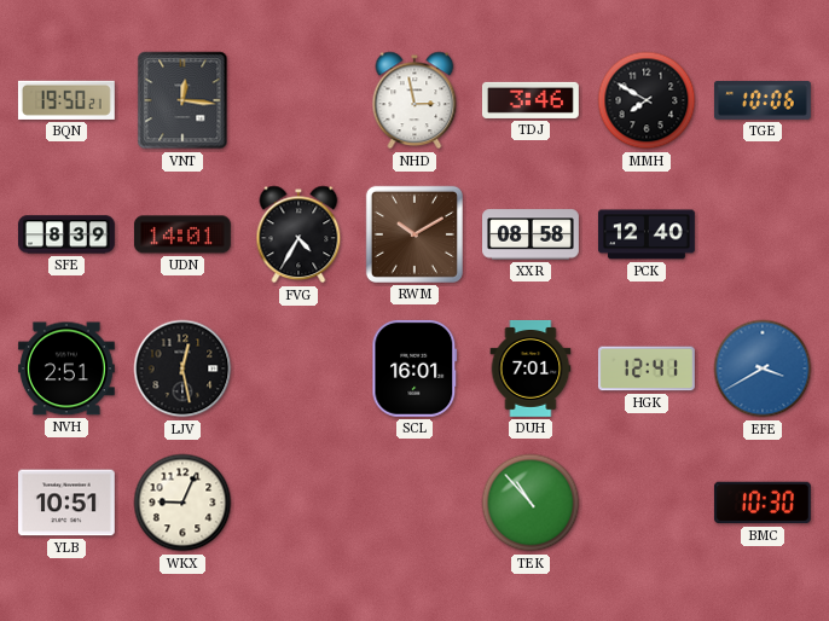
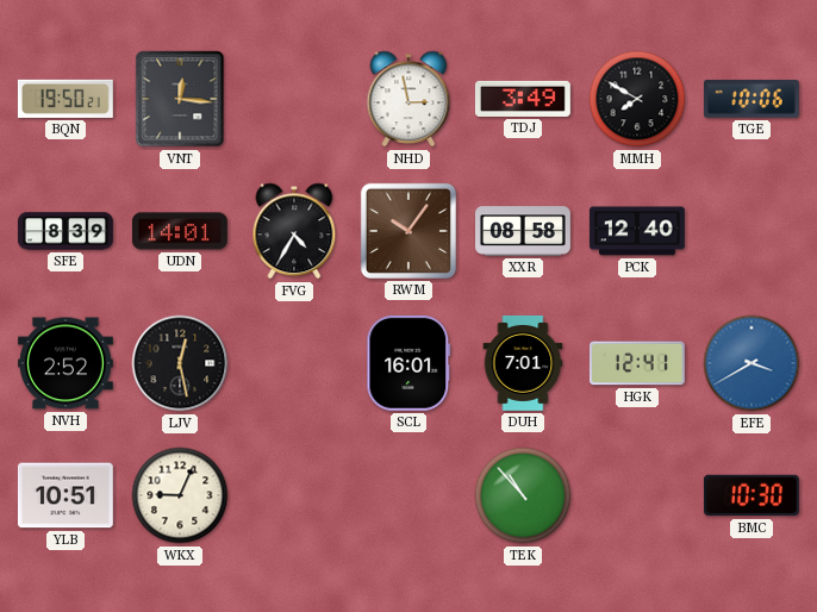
TDJ: 3:46 -> 3:49 (523, 99)
RWM: 10:10 -> 10:06 (408, 231)
NVH: 2:51 -> 2:52 (66, 363)
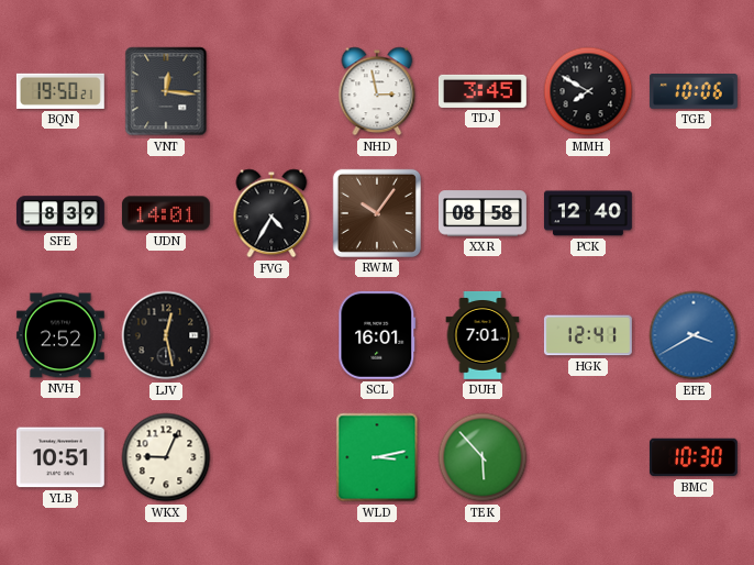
TDJ: 3:49 -> 3:45 (483, 91)
WLD: none -> 3:13 (377, 457)
TEK: 10:53 -> 5:53 (483, 457)
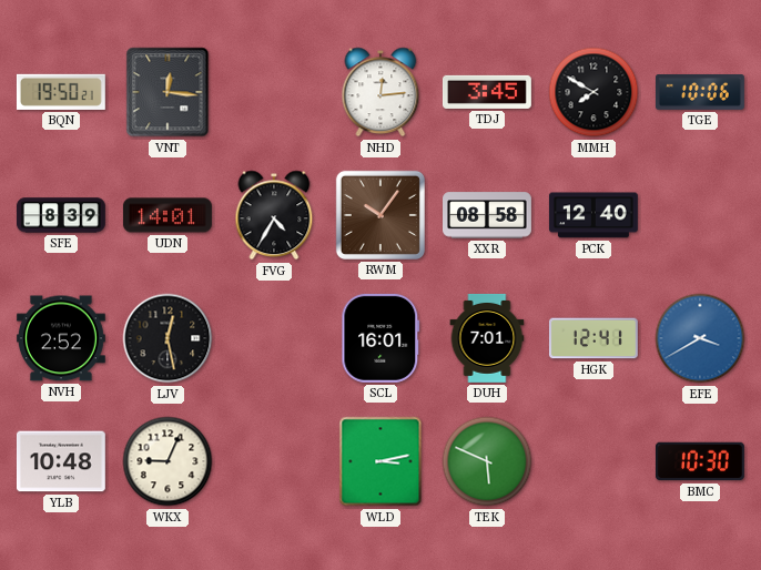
NHD: 2:58 -> 12:14 (380, 92)
YLB: 10:51 -> 10:48 (61, 461)
TEK: 5:53 -> 5:49 (487, 461)
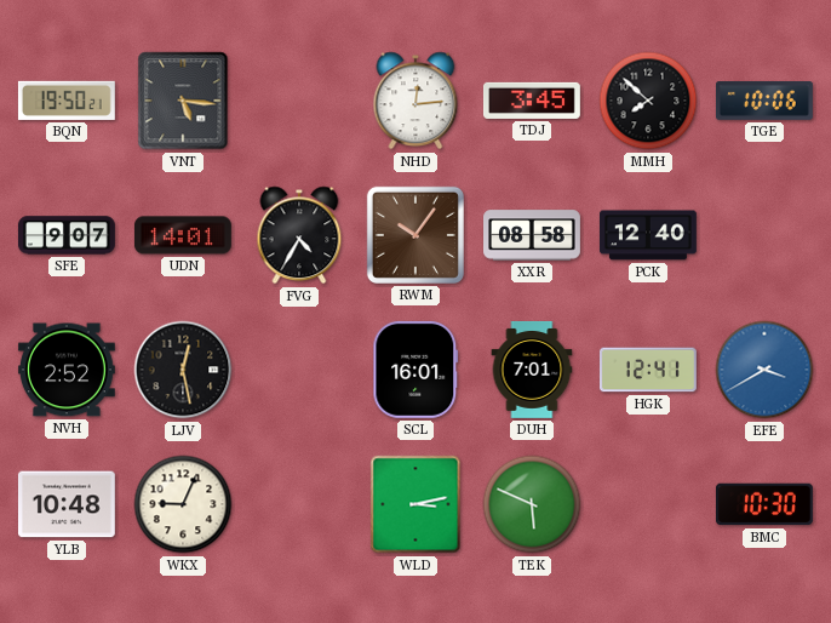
VNT: 12:16 -> 5:16 (183, 101)
MMH: 7:50 -> 7:52 (648, 101)
SFE: 8:39 -> 9:07 (67, 235)
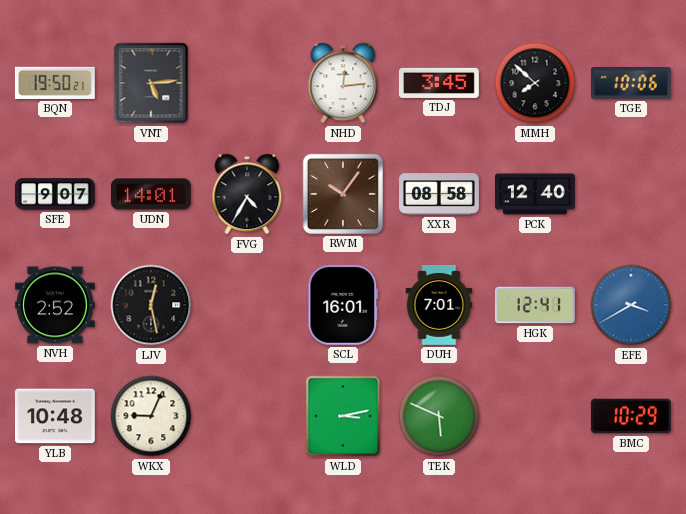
VNT: 5:16 -> 5:14 (151, 83)
BMC: 10:30 -> 10:29 (631, 416)
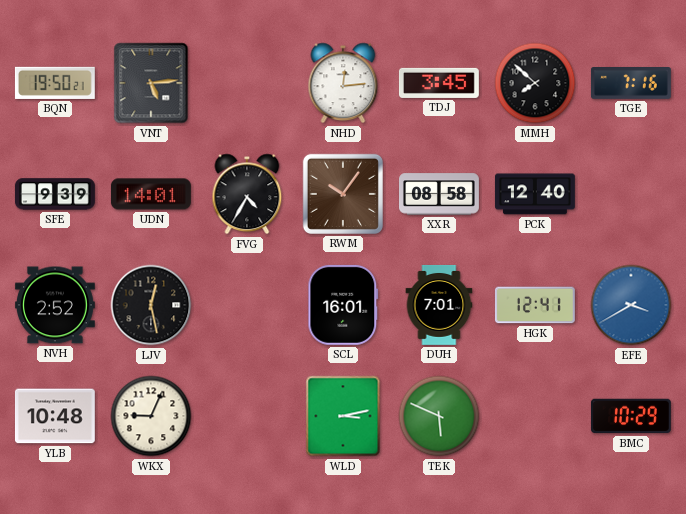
TGE: 10:06 -> 7:16 (631, 84)
SFE: 9:07 -> 9:39 (55, 194)
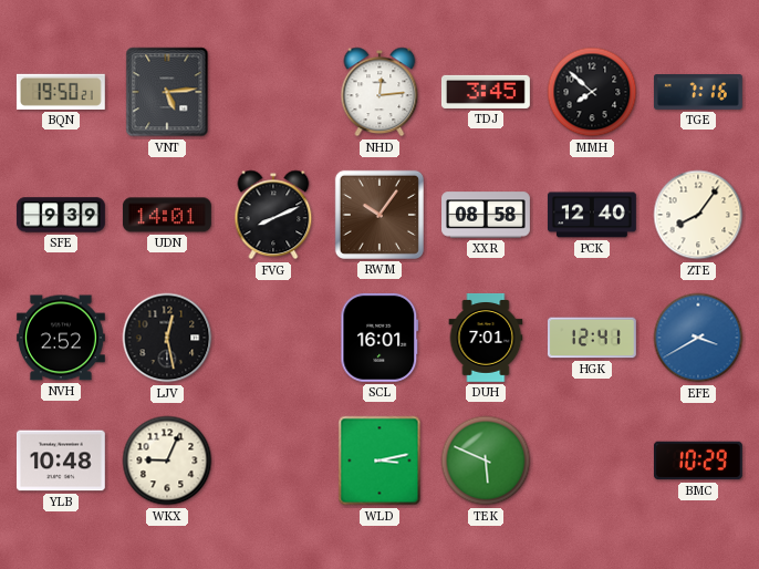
FVG: 4:35 -> 8:11 (273, 215)
ZTE: none -> 8:06 (698, 215)
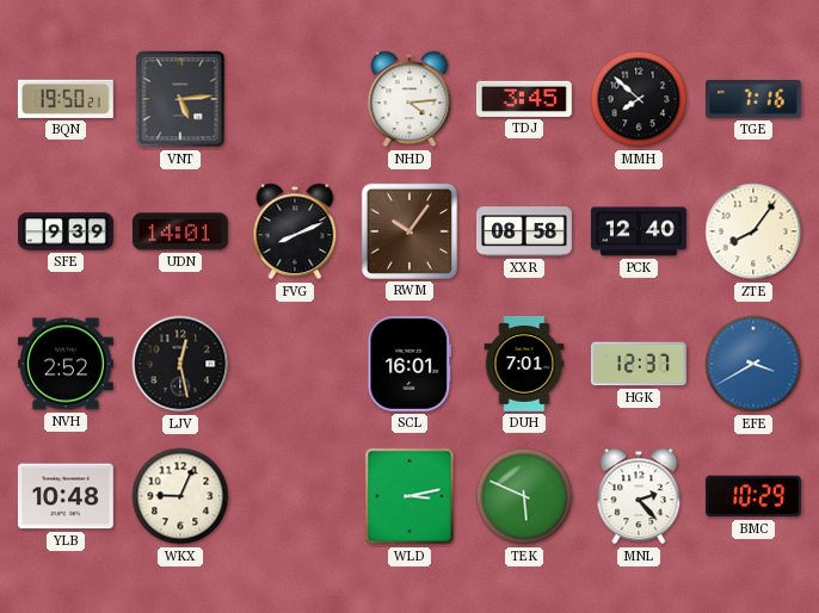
NHD: 12:14 -> 4:14 (410, 99)
HGK: 12:41 -> 12:37 (639, 364)
MNL: none -> 2:23 (639, 496)
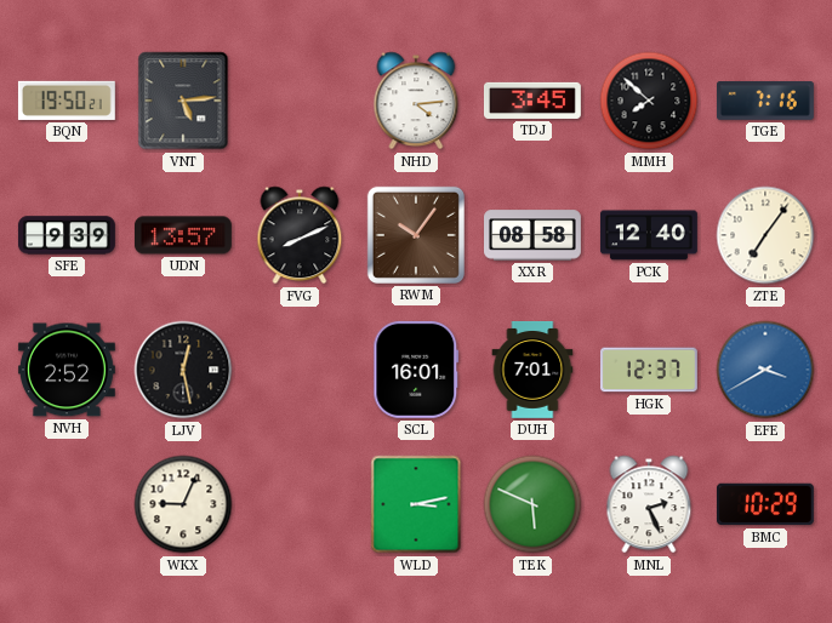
UDN: 14:01 -> 13:57 (183, 235)
ZTE: 8:06 -> 7:06 (765, 235)
YLB: 10:48 -> none (66, 496)
MNL: 2:23 -> 2:26 (649, 504)
